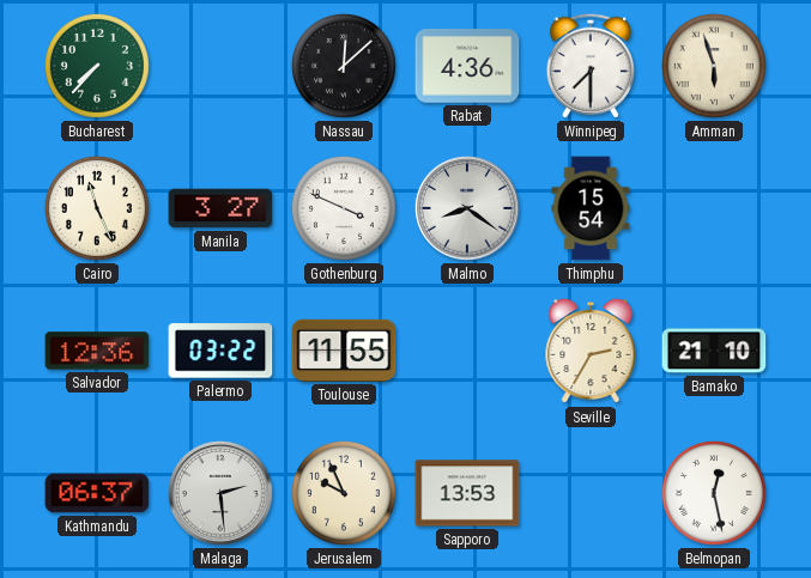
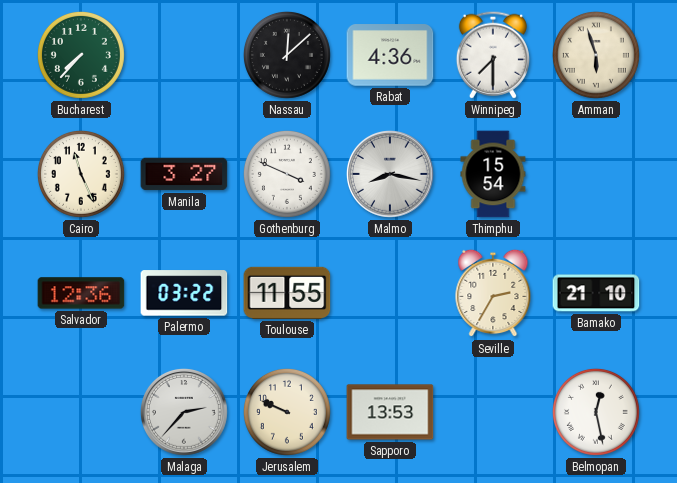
Malmo: 8:21 -> 8:17 (390, 174)
Kathmandu: 06:37 -> none (97, 493)
Malaga: 2:29 -> 2:37 (184, 412)
Jerusalem: 9:56 -> 9:49 (287, 412)
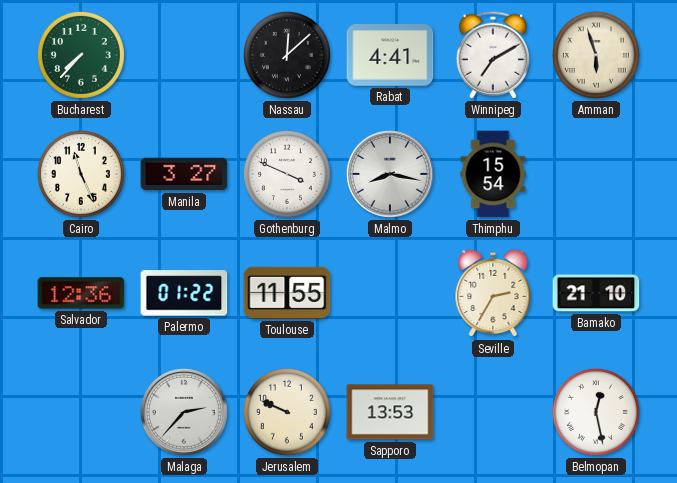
Rabat: 4:36 -> 4:41 (390, 55)
Winnipeg: 7:30 -> 7:10 (493, 55)
Palermo: 03:22 -> 01:22 (184, 293)
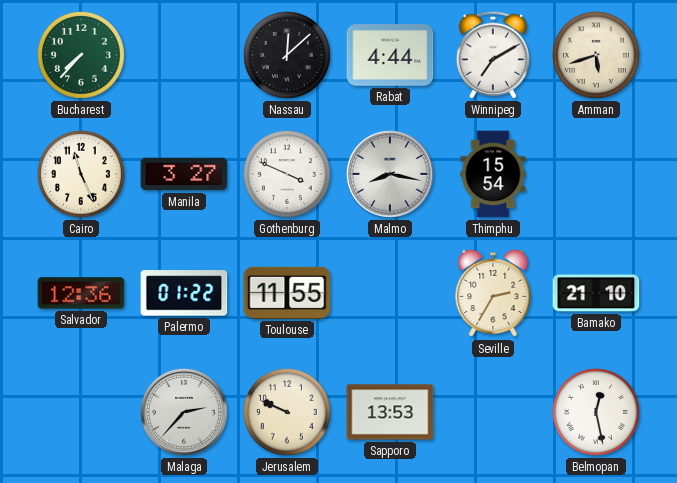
Rabat: 4:41 -> 4:44 (390, 55)
Amman: 5:57 -> 5:42 (596, 55)
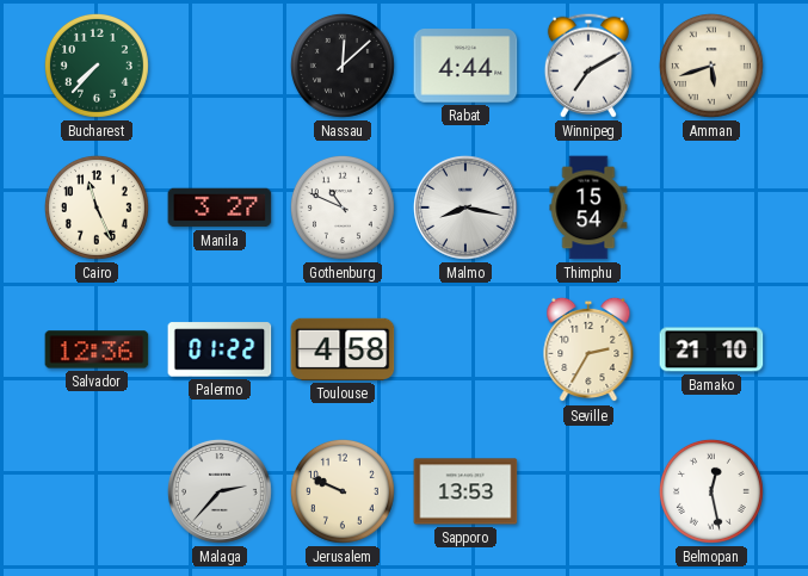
Gothenburg: 3:49 -> 10:49 (343, 208)
Toulouse: 11:55 -> 4:58 (343, 349)
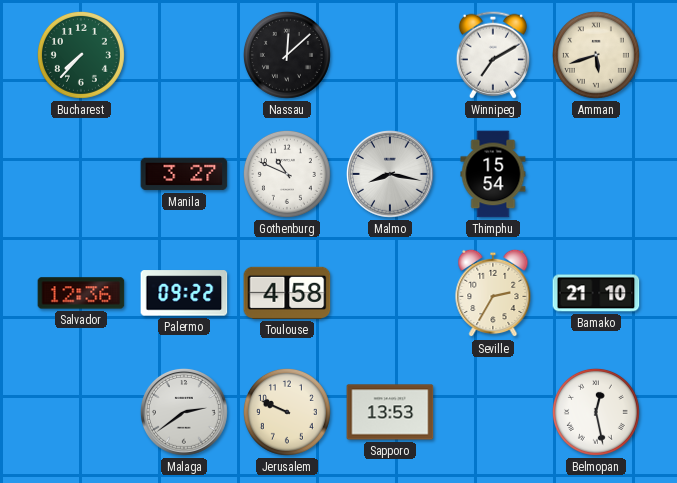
Rabat: 4:44 -> none (465, 66)
Cairo: 11:26 -> none (97, 208)
Palermo: 01:22 -> 09:22 (184, 293)
Malaga: 2:37 -> 2:39 (184, 412)
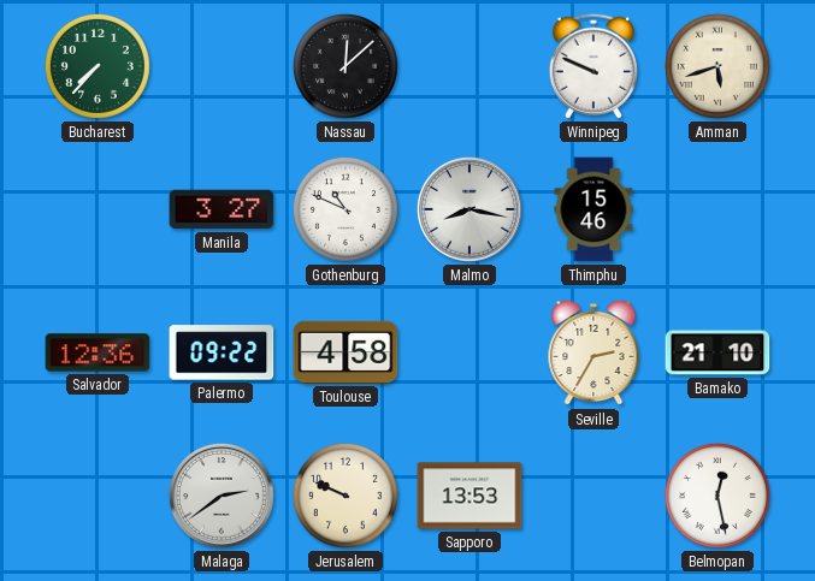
Winnipeg: 7:10 -> 9:49 (593, 66)
Thimphu: 15:54 -> 15:46 (593, 209)
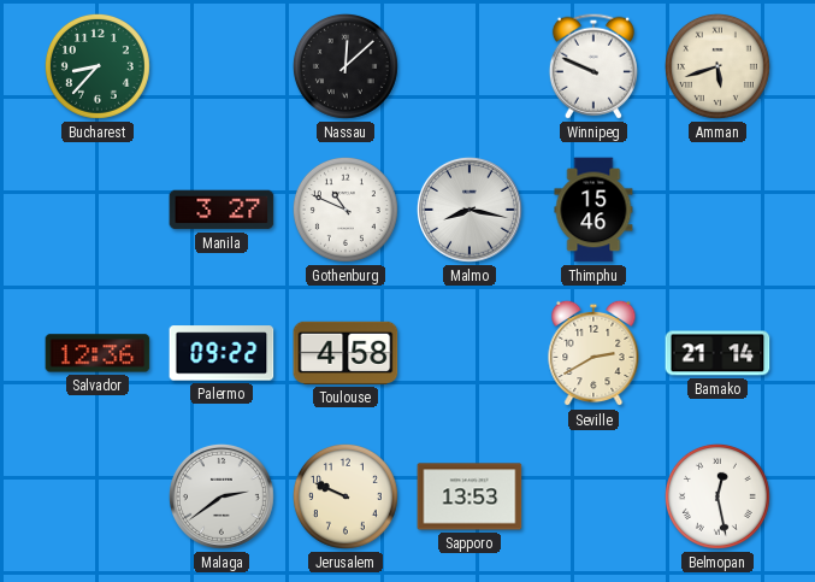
Bucharest: 7:37 -> 8:37 (98, 66)
Seville: 2:35 -> 2:40 (593, 353)
Bamako: 21:10 -> 21:14 (717, 353)
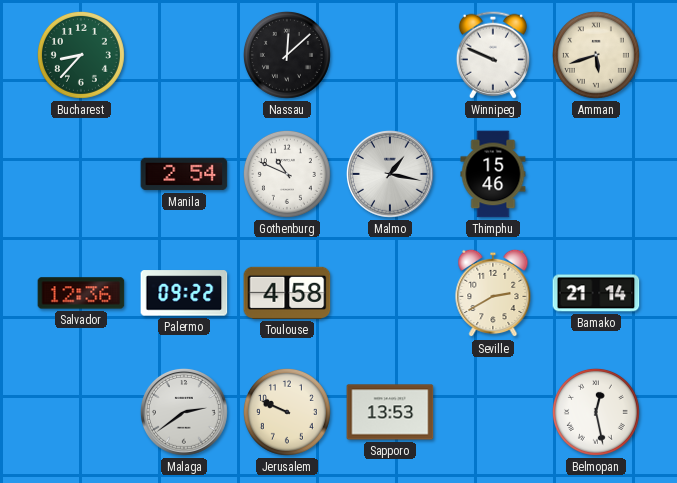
Manila: 3:27 -> 2:54 (184, 174)
Malmo: 8:17 -> 1:17 (390, 174)
